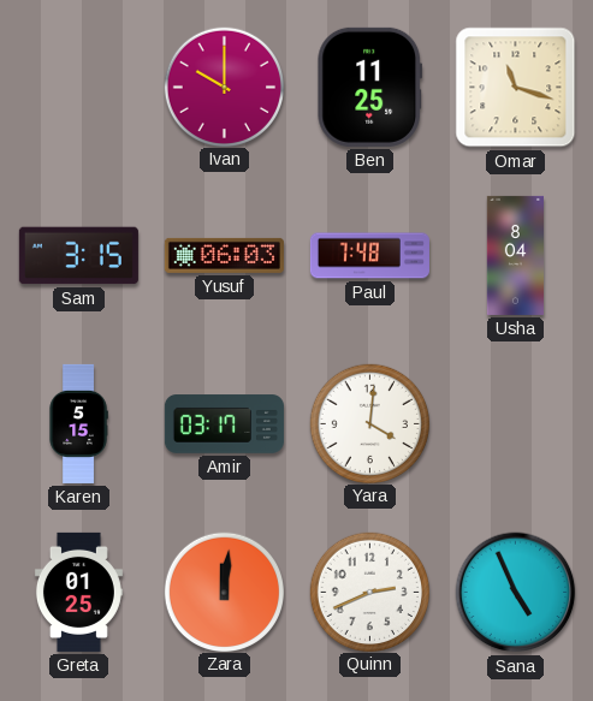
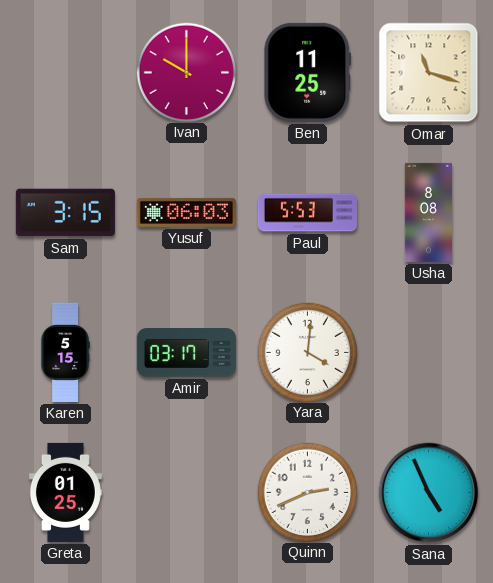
Paul: 7:48 -> 5:53 (307, 213)
Usha: 8:04 -> 8:08 (428, 212)
Zara: 12:01 -> none (224, 592)
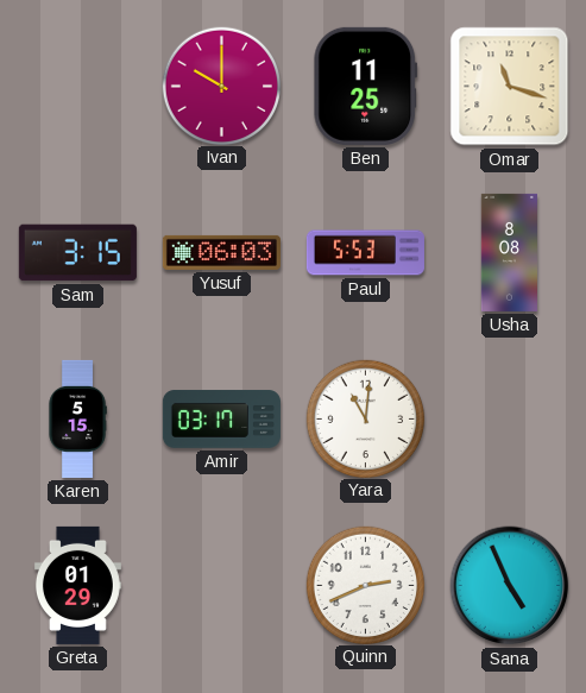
Yara: 4:01 -> 11:01 (365, 418)
Greta: 01:25 -> 01:29 (77, 585)
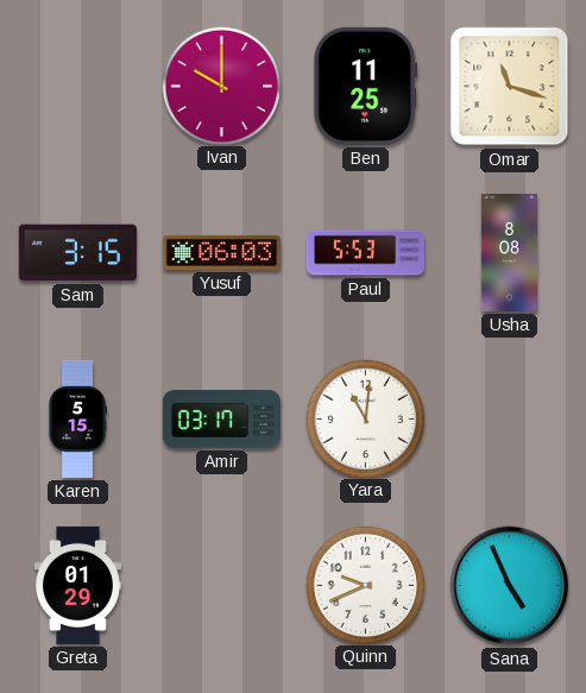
Quinn: 2:41 -> 9:41 (365, 585)
